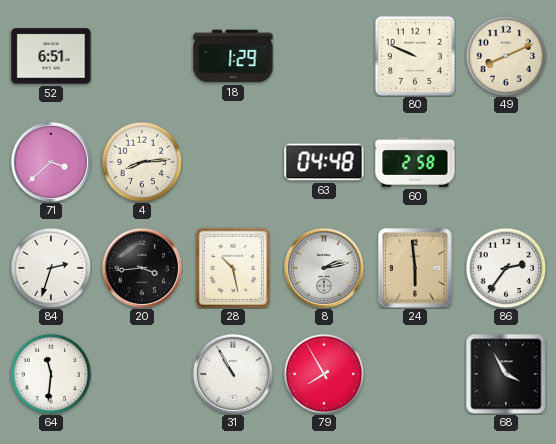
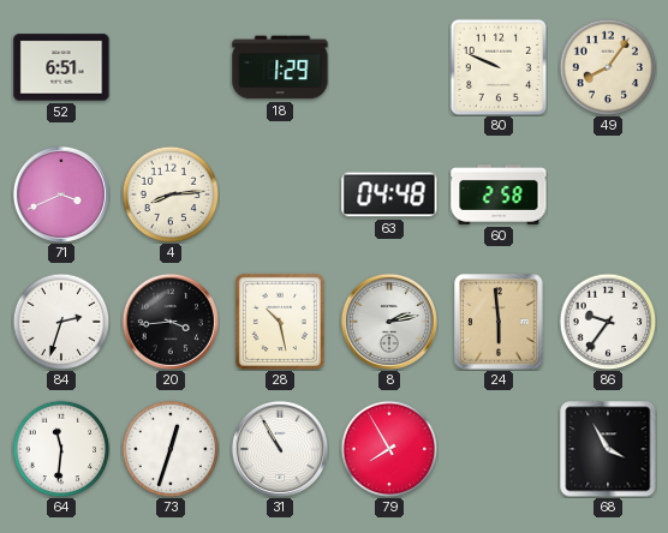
49: 8:11 -> 8:06 (608, 67)
71: 3:38 -> 3:41 (61, 194)
86: 2:36 -> 9:36 (608, 322)
73: none -> 12:33 (171, 449)
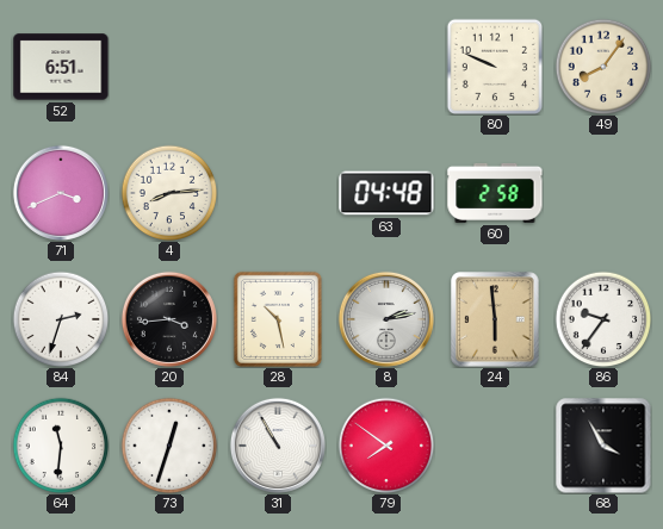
18: 1:29 -> none (280, 67)
79: 7:55 -> 7:51 (386, 446)
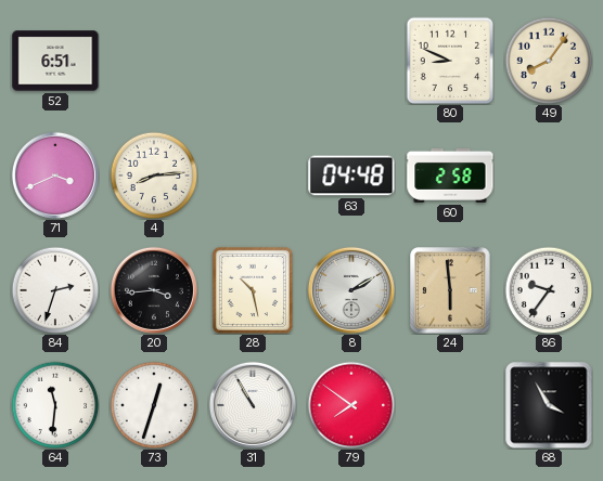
80: 9:49 -> 8:49 (450, 61)
8: 2:13 -> 2:10 (351, 290)
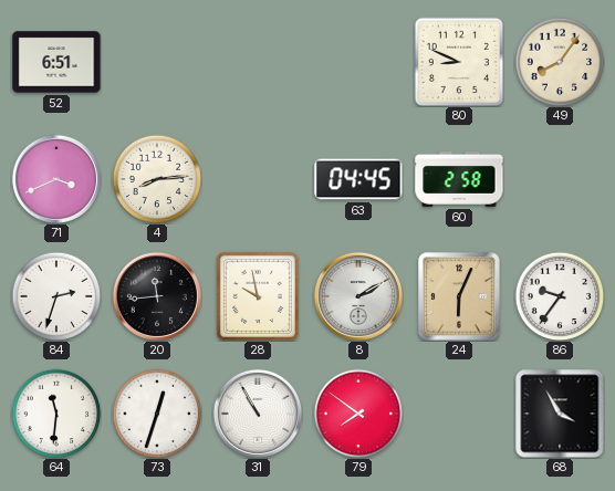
63: 04:48 -> 04:45 (358, 179)
20: 3:44 -> 11:44 (157, 296)
28: 10:28 -> 9:58 (258, 296)
24: 5:59 -> 6:04 (459, 296)
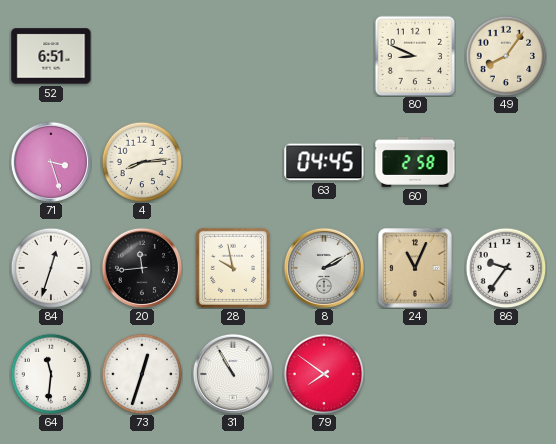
71: 3:41 -> 3:27 (51, 162)
84: 2:33 -> 12:33 (51, 268)
24: 6:04 -> 11:04 (415, 268)
68: 3:55 -> none (560, 414)
